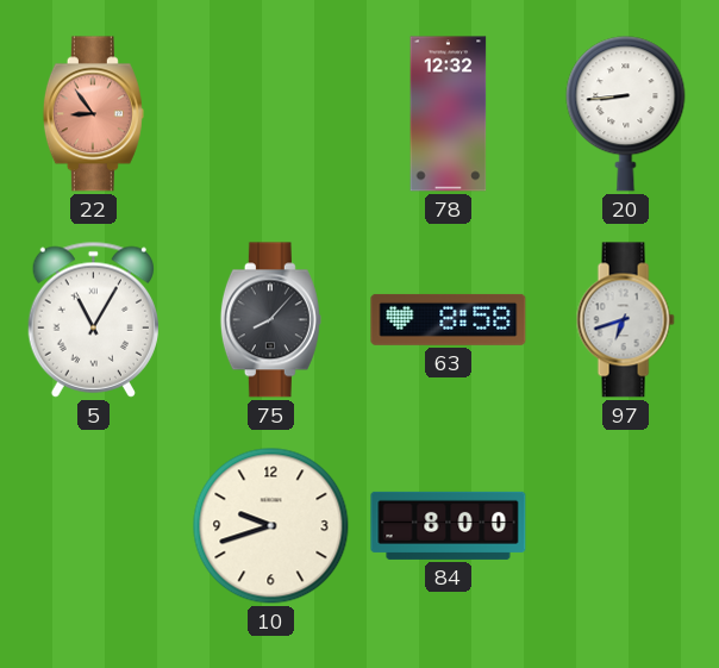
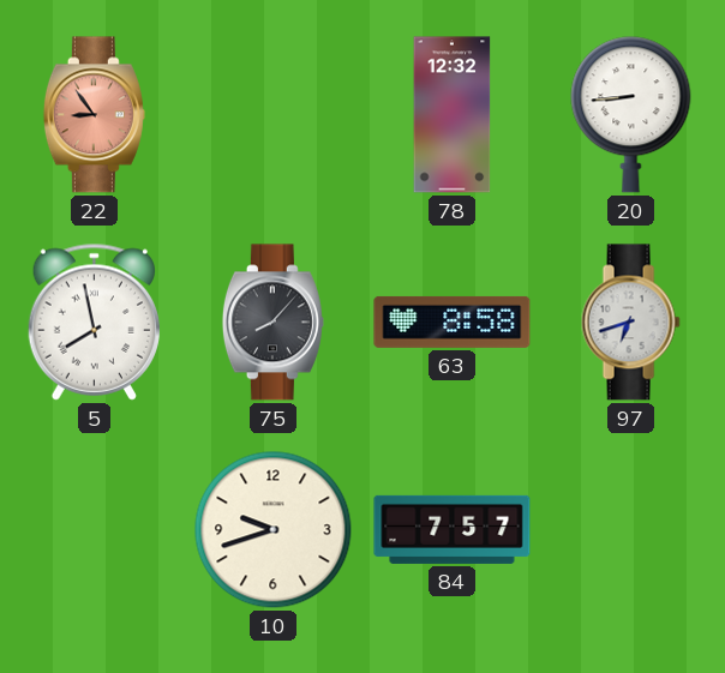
5: 11:05 -> 7:58 (94, 322)
84: 8:00 -> 7:57 (453, 529)
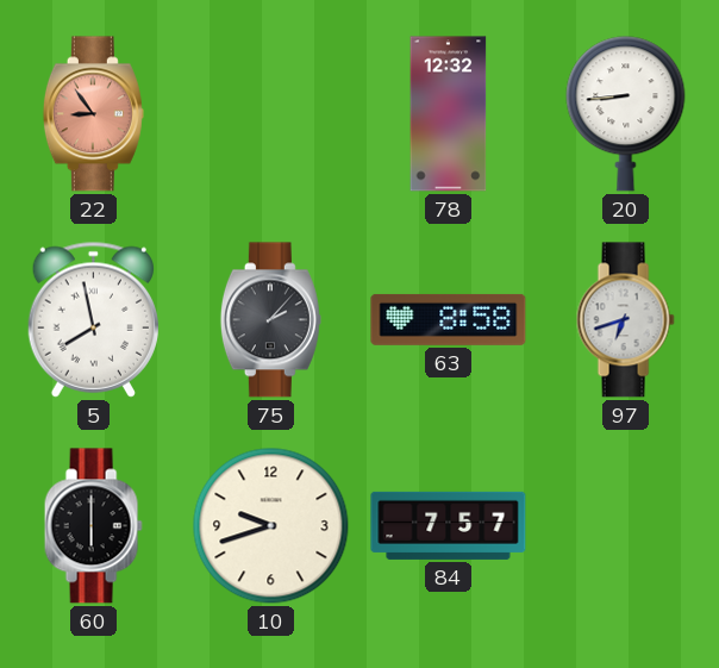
75: 8:07 -> 2:07 (270, 320)
60: none -> 6:00 (93, 526)
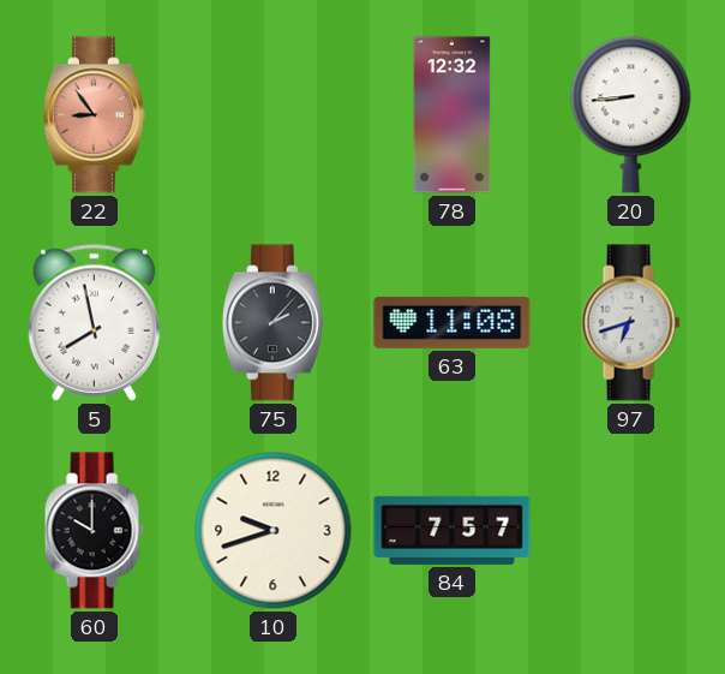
63: 8:58 -> 11:08 (453, 322)
60: 6:00 -> 10:00 (94, 531)
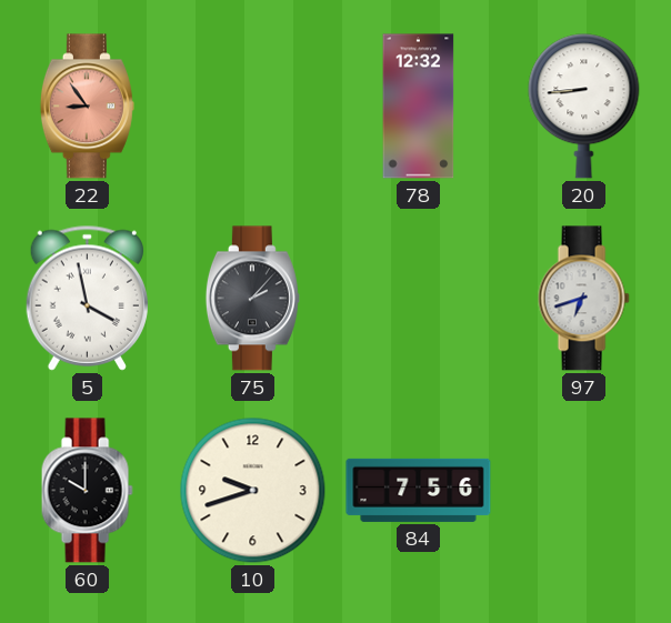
5: 7:58 -> 3:58 (87, 298)
63: 11:08 -> none (453, 322)
84: 7:57 -> 7:56 (419, 490)
